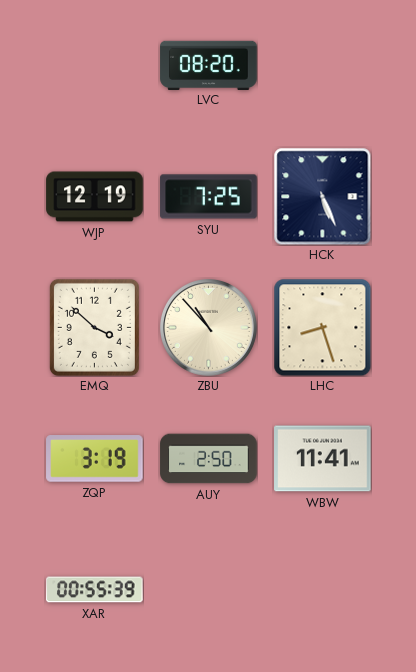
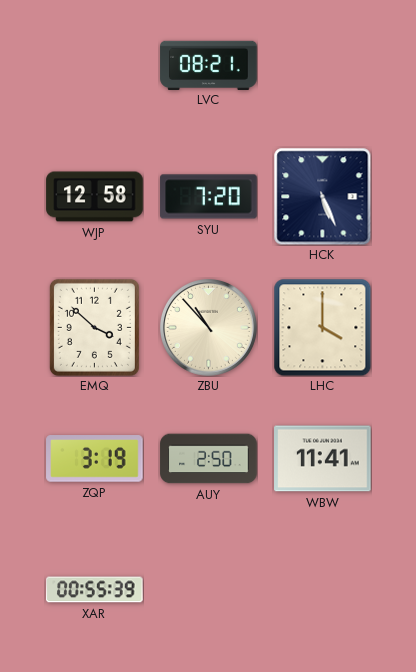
LVC: 08:20 -> 08:21 (209, 65)
WJP: 12:19 -> 12:58 (95, 197)
SYU: 7:25 -> 7:20 (209, 197)
LHC: 8:27 -> 4:00 (322, 327)
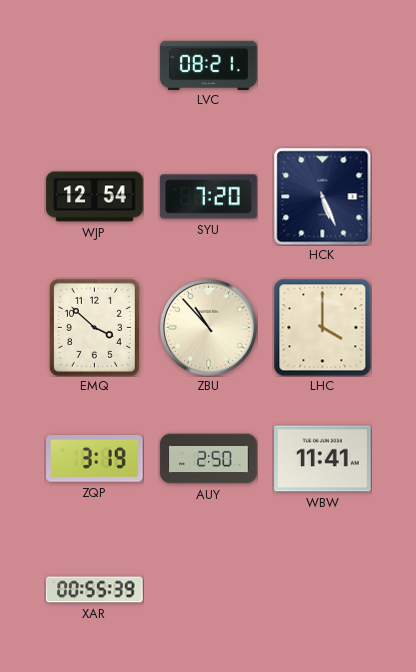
WJP: 12:58 -> 12:54 (95, 197)
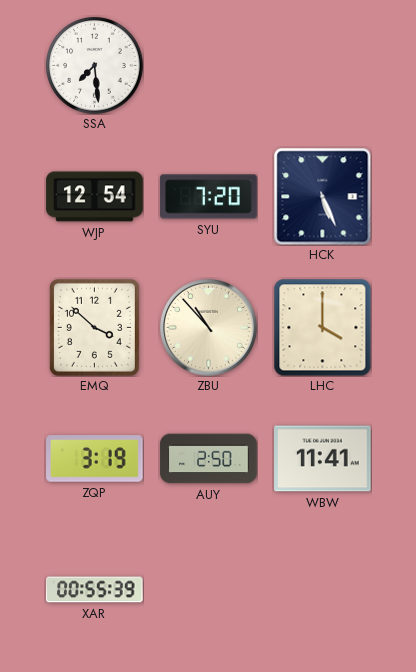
SSA: none -> 7:29 (95, 66)
LVC: 08:21 -> none (209, 65)
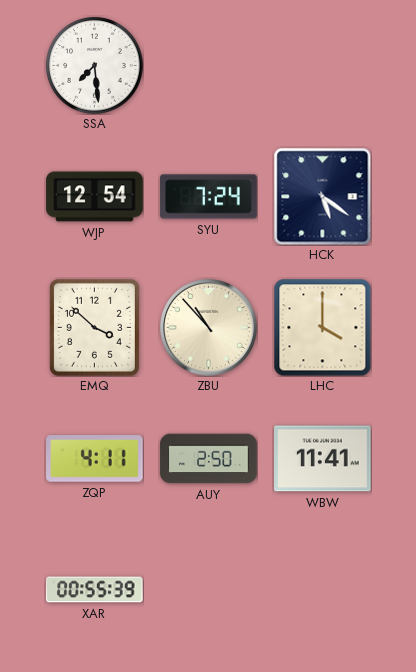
SYU: 7:20 -> 7:24 (209, 197)
HCK: 5:26 -> 5:21 (322, 196)
ZQP: 3:19 -> 4:11 (95, 459)
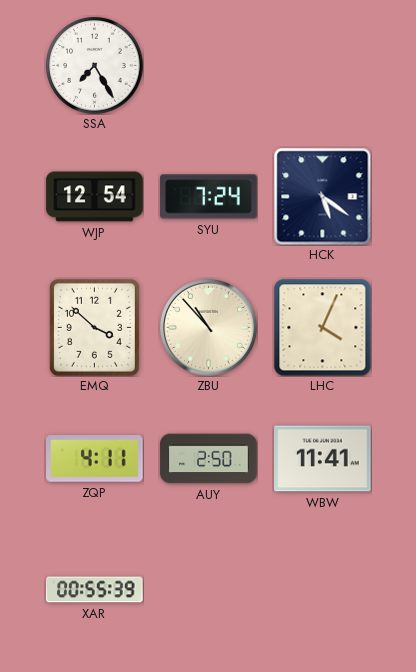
SSA: 7:29 -> 7:25 (95, 66)
LHC: 4:00 -> 4:04 (322, 327)
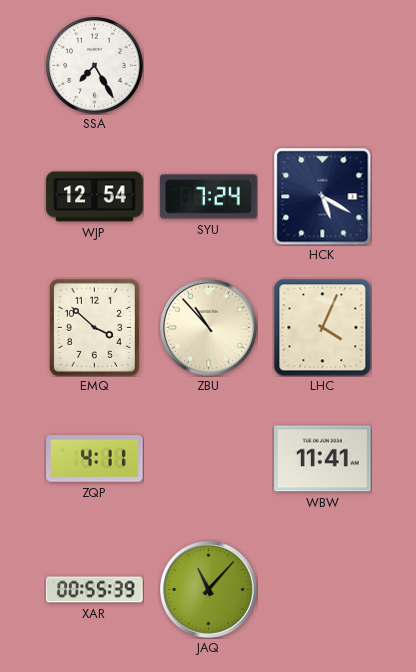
HCK: 5:21 -> 5:20 (322, 196)
AUY: 2:50 -> none (209, 459)
JAQ: none -> 11:07 (208, 589)
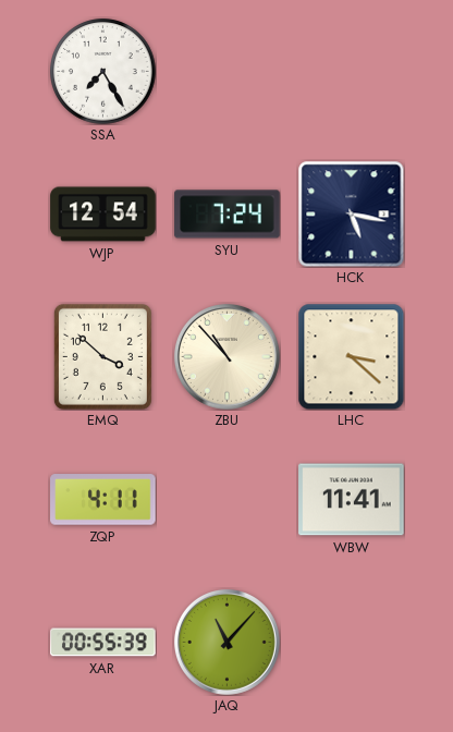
HCK: 5:20 -> 5:17 (351, 213)
LHC: 4:04 -> 3:22 (351, 356)
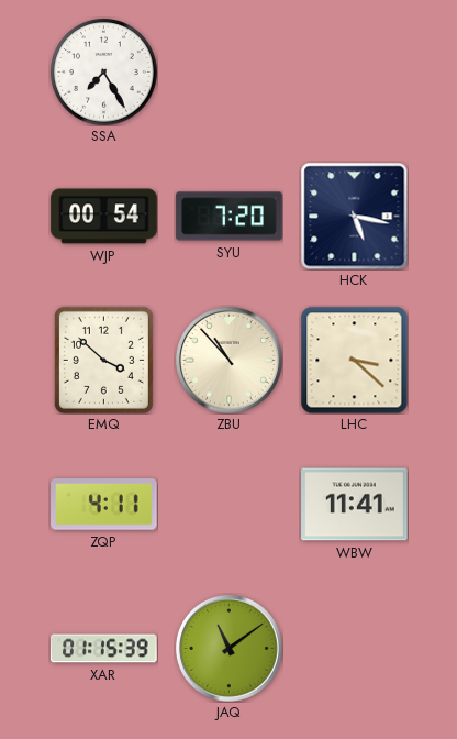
WJP: 12:54 -> 00:54 (104, 217)
SYU: 7:24 -> 7:20 (230, 217)
XAR: 00:55 -> 01:15 (104, 649)
JAQ: 11:07 -> 11:09 (228, 648)
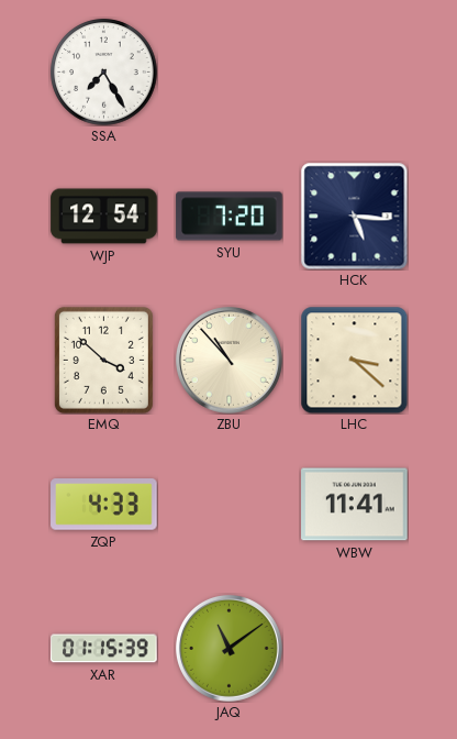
WJP: 00:54 -> 12:54 (104, 217)
HCK: 5:17 -> 5:16 (354, 216)
ZQP: 4:11 -> 4:33 (104, 505)
